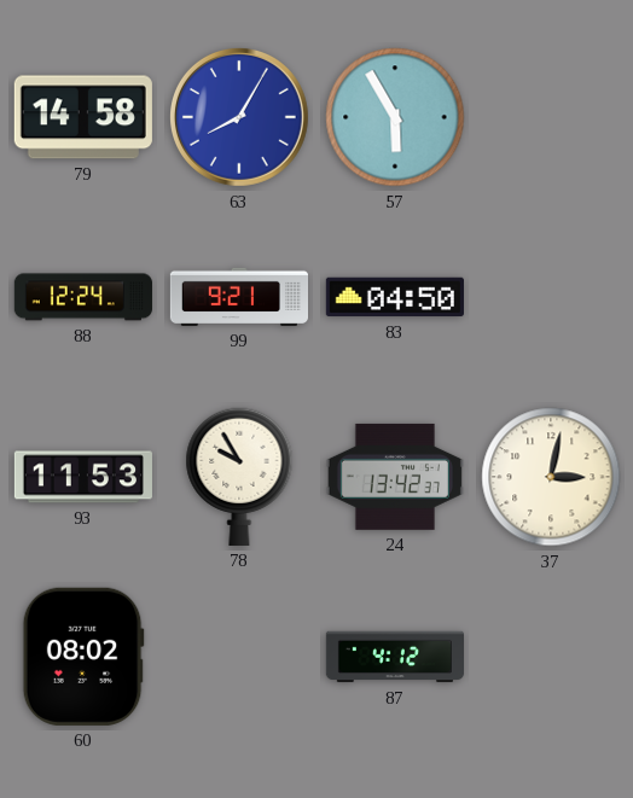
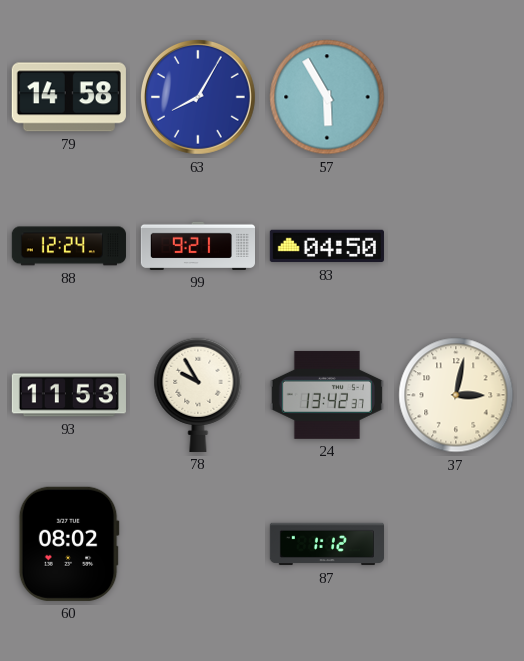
87: 4:12 -> 1:12 (326, 544)
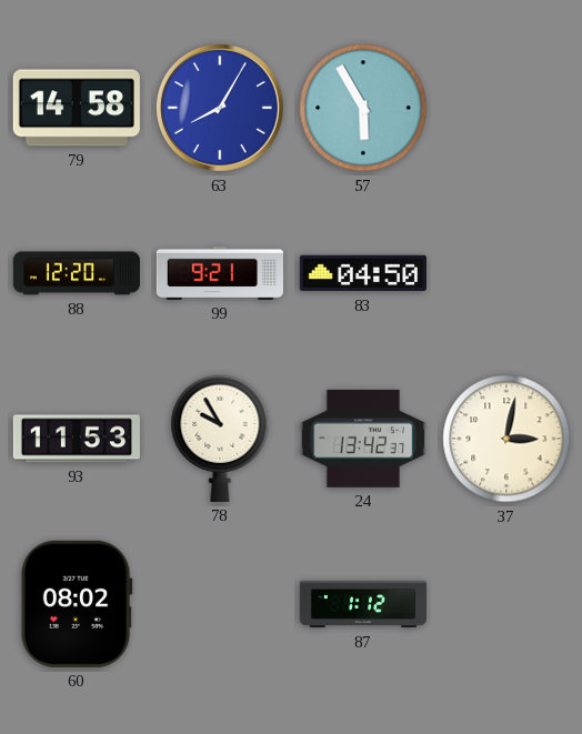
88: 12:24 -> 12:20 (77, 273)
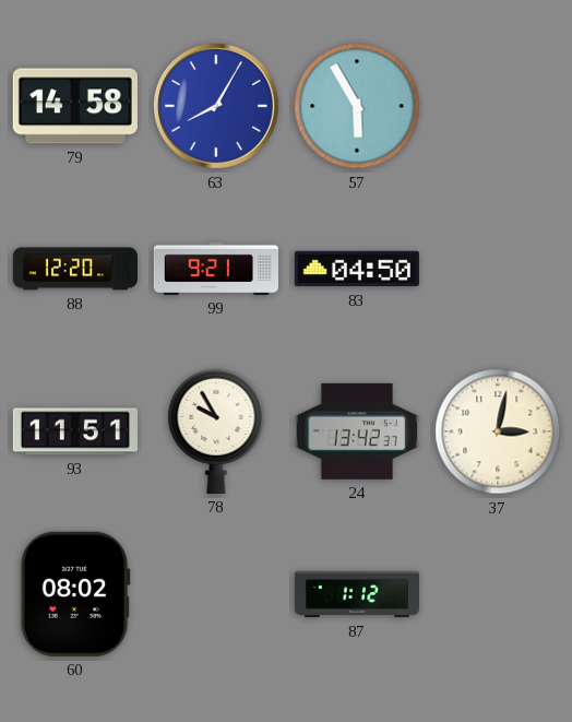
93: 11:53 -> 11:51 (75, 431)
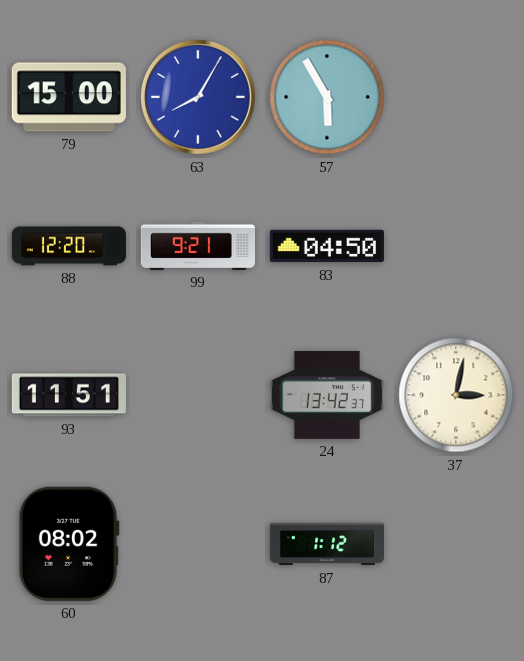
79: 14:58 -> 15:00 (69, 97)
78: 9:55 -> none (216, 431)
